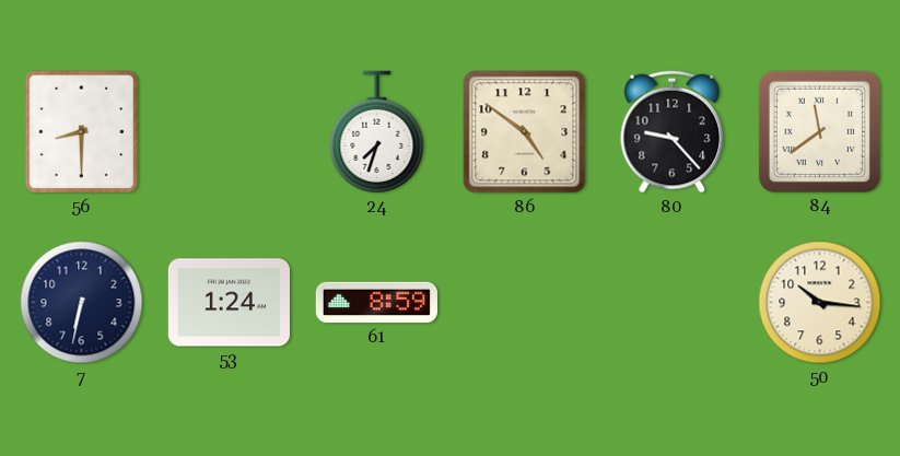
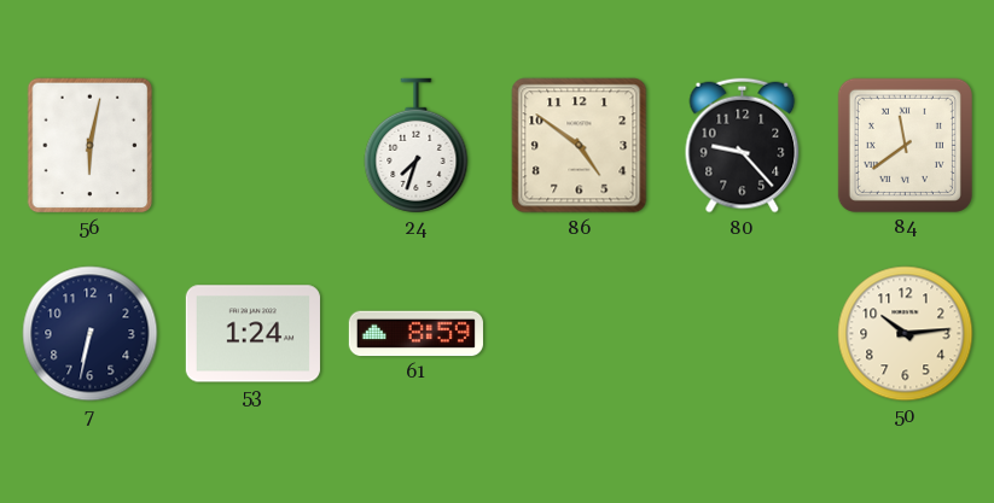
56: 8:30 -> 6:02 (91, 146)
50: 10:16 -> 10:14 (906, 334)
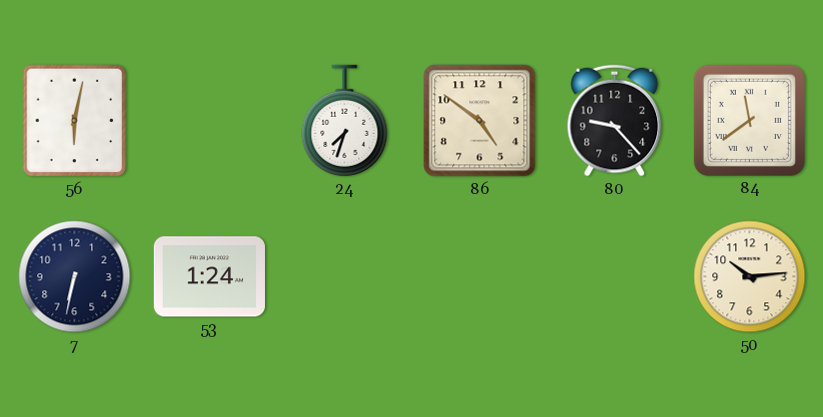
61: 8:59 -> none (415, 334)
